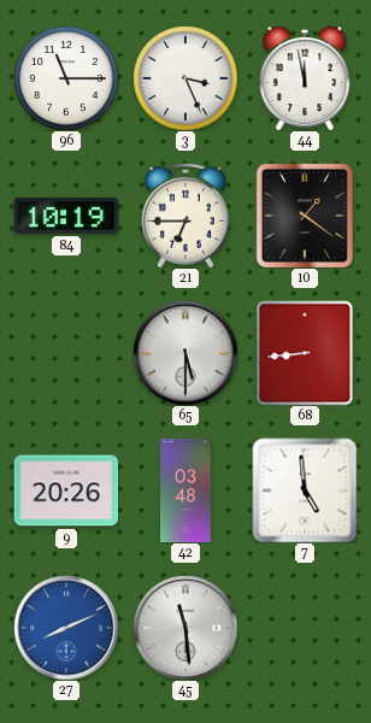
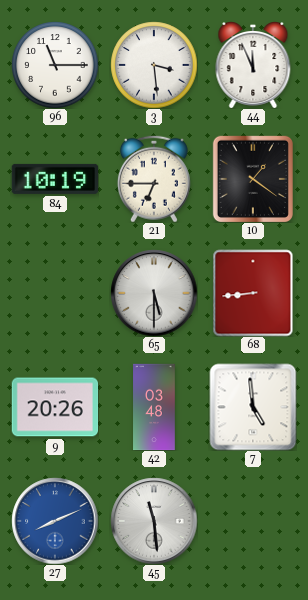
3: 3:26 -> 3:29 (154, 65)
44: 11:58 -> 11:56 (253, 65)
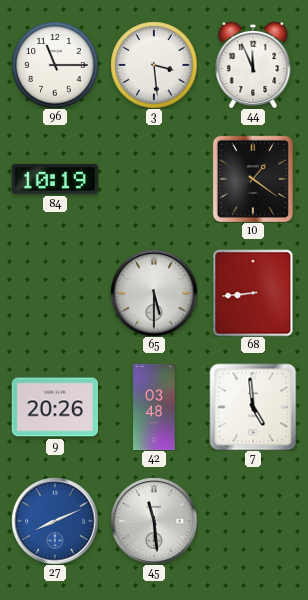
21: 6:45 -> none (154, 179)
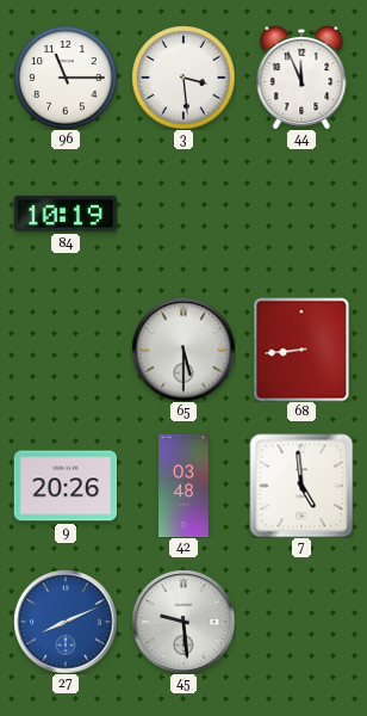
10: 1:21 -> none (253, 179)
45: 11:29 -> 9:29 (183, 622)
